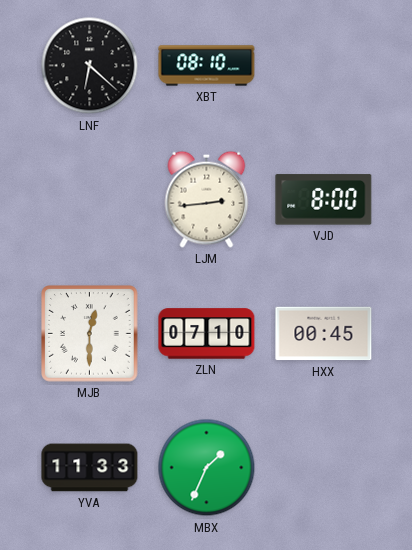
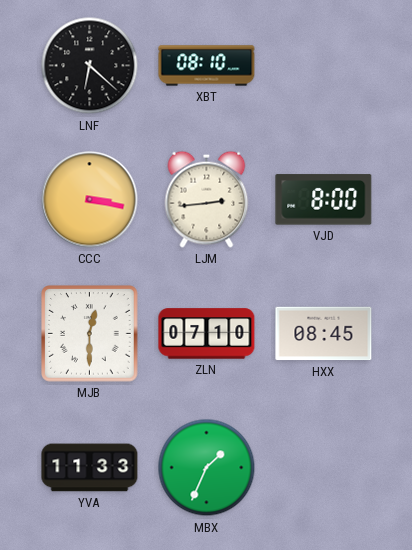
CCC: none -> 3:17 (90, 200)
HXX: 00:45 -> 08:45 (324, 334)
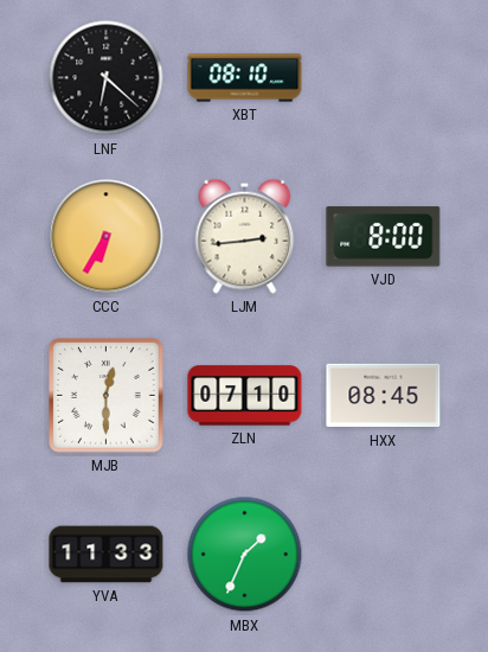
CCC: 3:17 -> 6:35 (107, 237)
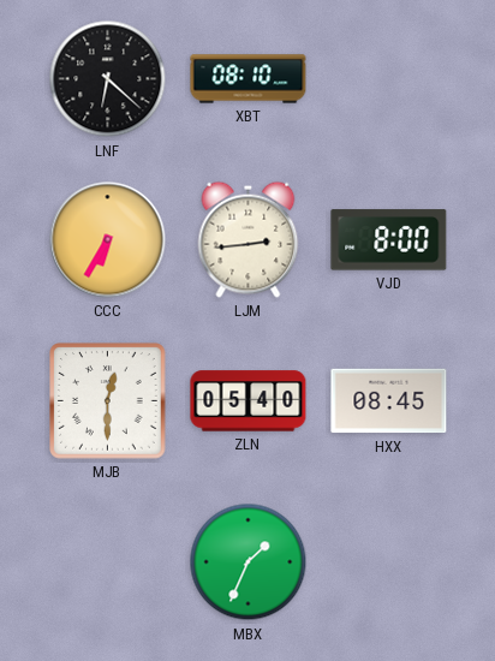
ZLN: 07:10 -> 05:40 (249, 401)
YVA: 11:33 -> none (107, 555)
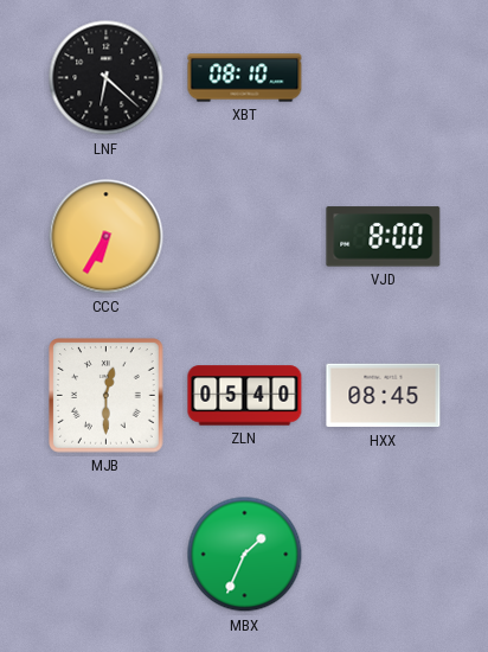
LJM: 2:44 -> none (249, 239)
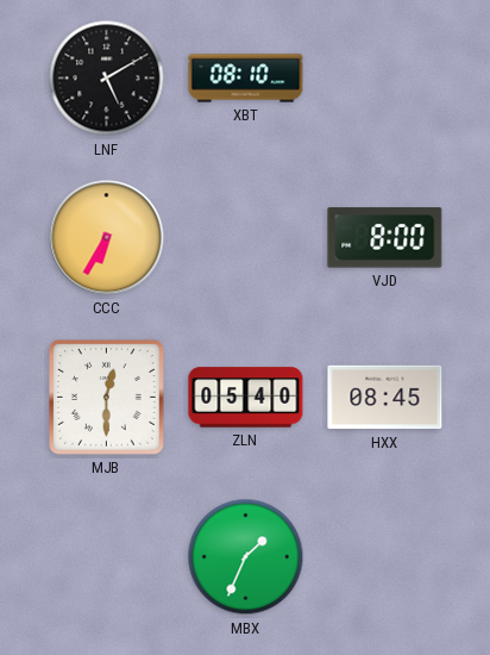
LNF: 6:22 -> 5:10 (107, 79)
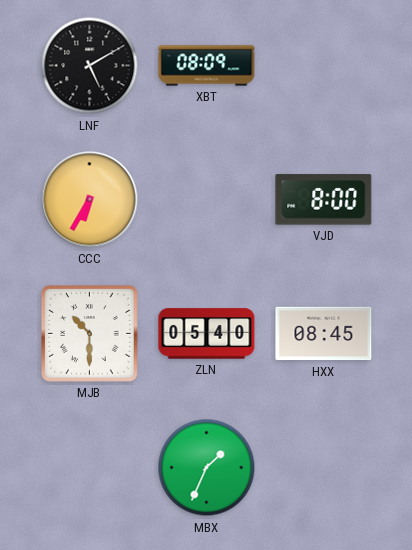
XBT: 08:10 -> 08:09 (207, 66)
MJB: 12:30 -> 10:30 (90, 334)
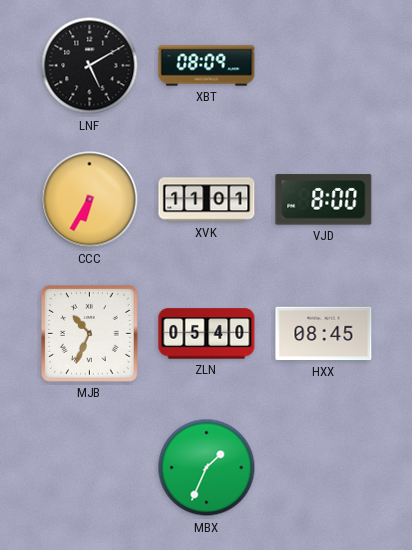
XVK: none -> 11:01 (207, 200)
MJB: 10:30 -> 10:34 (90, 334)
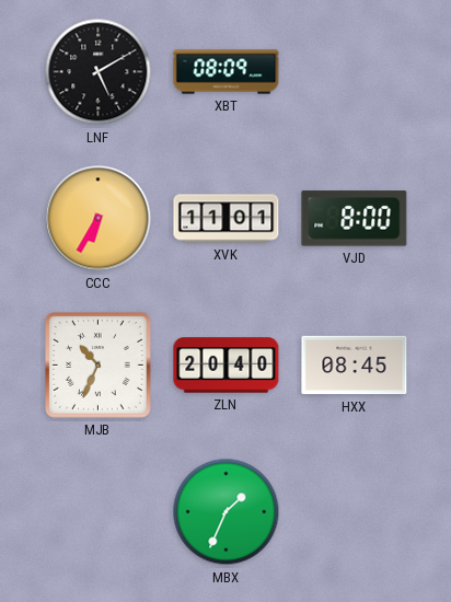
ZLN: 05:40 -> 20:40 (227, 366)
